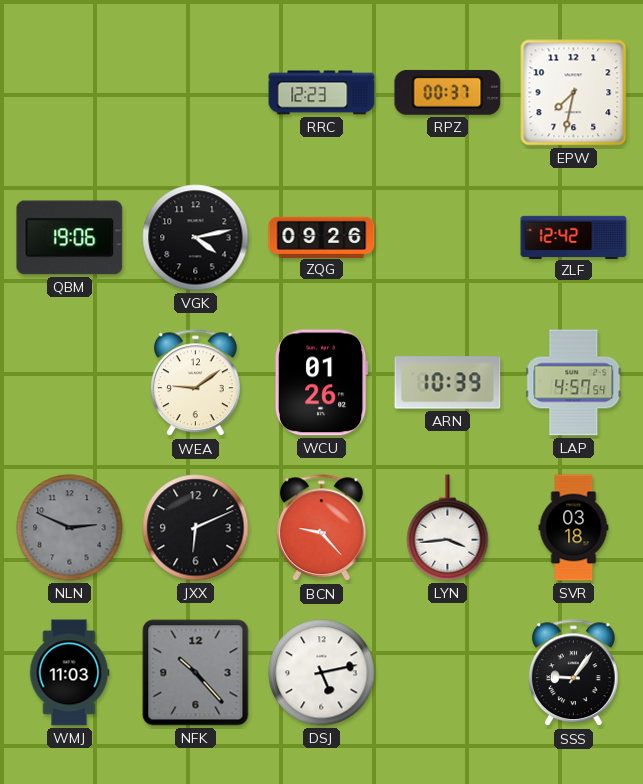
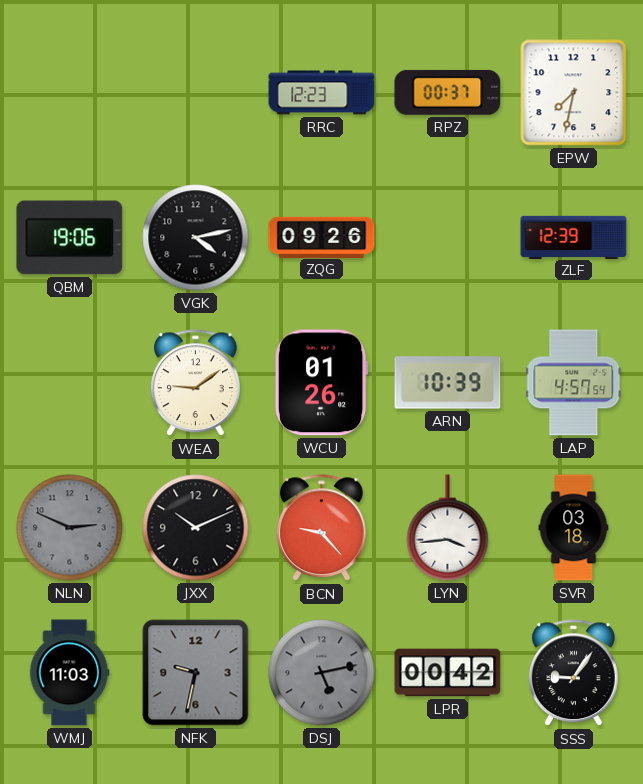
ZLF: 12:42 -> 12:39 (574, 237)
JXX: 6:11 -> 10:11 (196, 528)
NFK: 10:23 -> 9:32 (196, 673)
DSJ dial: white -> grey (322, 673)
LPR: none -> 00:42 (448, 673)
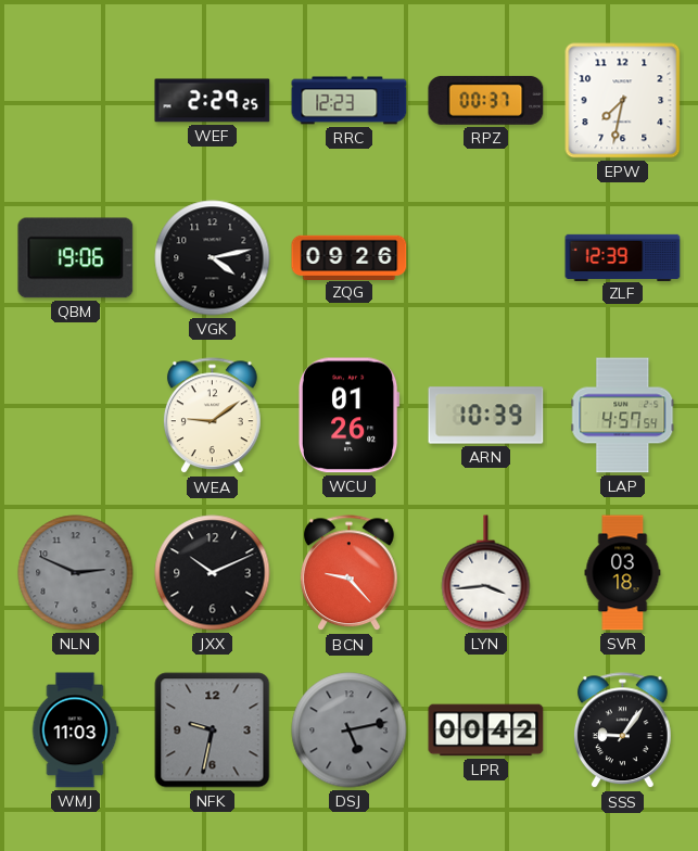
WEF: none -> 2:29 (213, 101)
